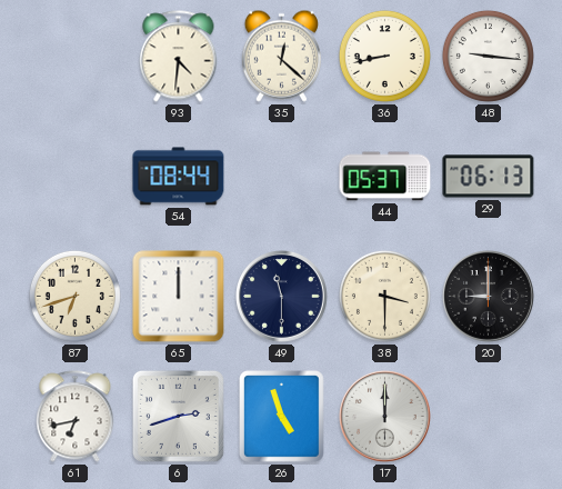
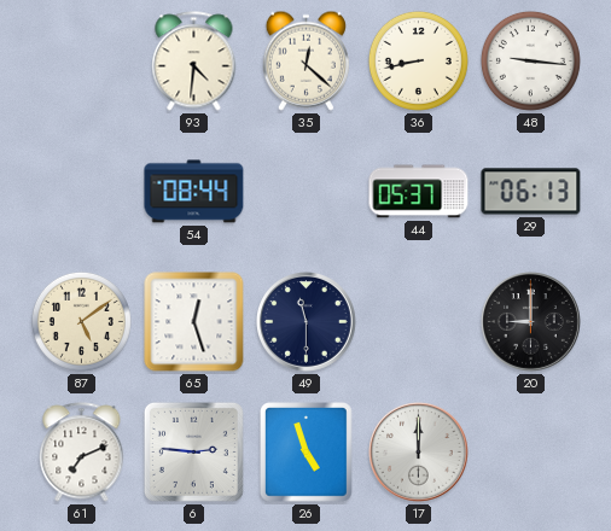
87: 6:42 -> 5:09 (81, 321)
65: 12:00 -> 12:27 (194, 322)
38: 3:30 -> none (384, 296)
61: 6:43 -> 7:11 (82, 453)
6: 2:42 -> 2:46 (193, 451)
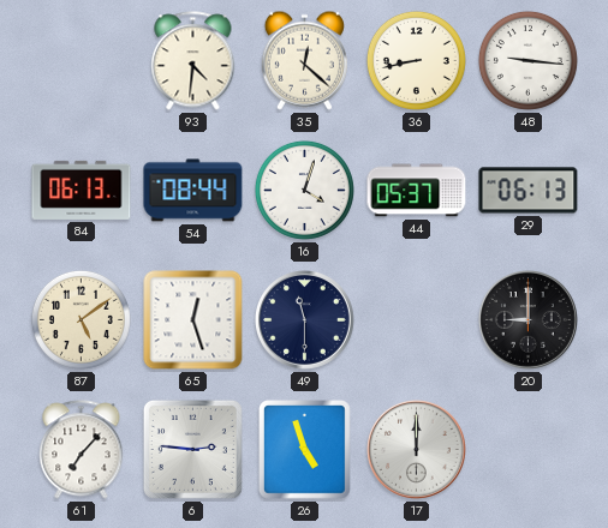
84: none -> 06:13 (82, 190)
16: none -> 4:03 (304, 190)
61: 7:11 -> 7:07 (82, 450)
